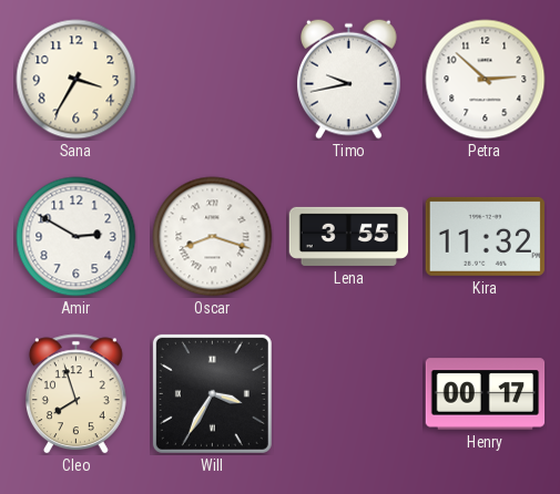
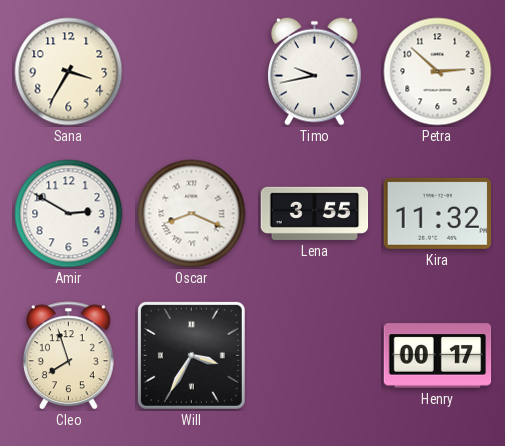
Oscar: 8:18 -> 8:19 (192, 214)
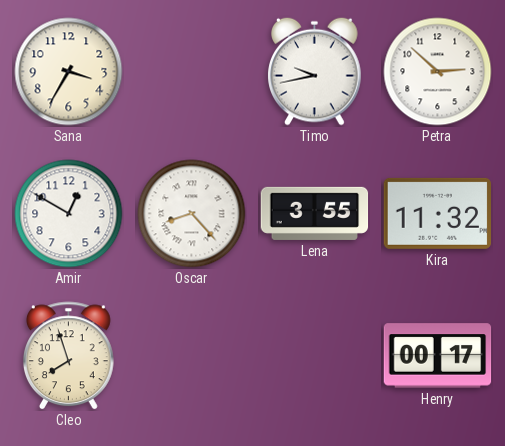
Amir: 2:50 -> 12:50 (69, 214)
Oscar: 8:19 -> 8:23 (192, 214)
Will: 3:35 -> none (191, 355)
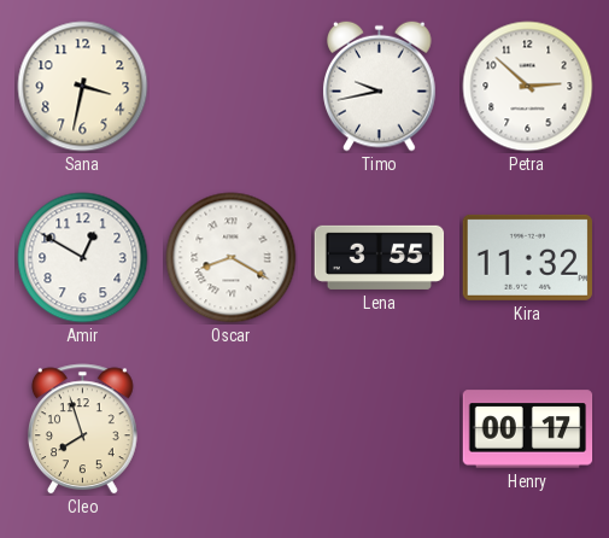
Sana: 3:35 -> 3:32 (83, 87)
Oscar: 8:23 -> 8:20 (232, 258)
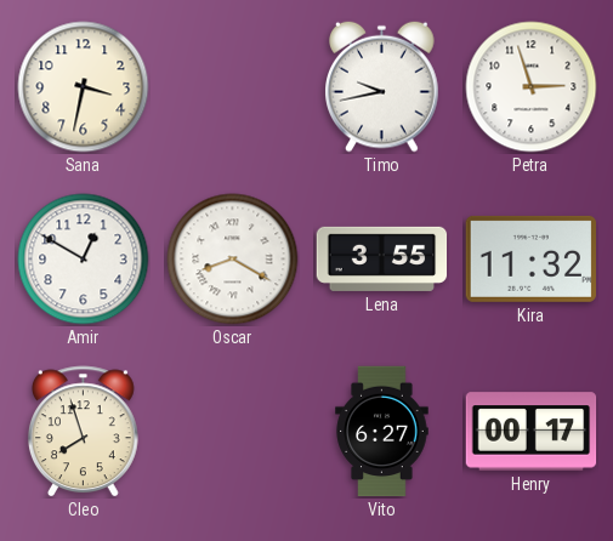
Petra: 2:52 -> 2:57 (532, 87)
Vito: none -> 6:27 (382, 432)
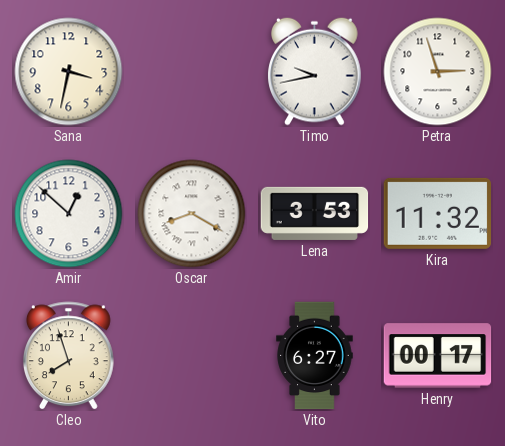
Amir: 12:50 -> 12:52 (69, 214)
Lena: 3:55 -> 3:53 (315, 213)
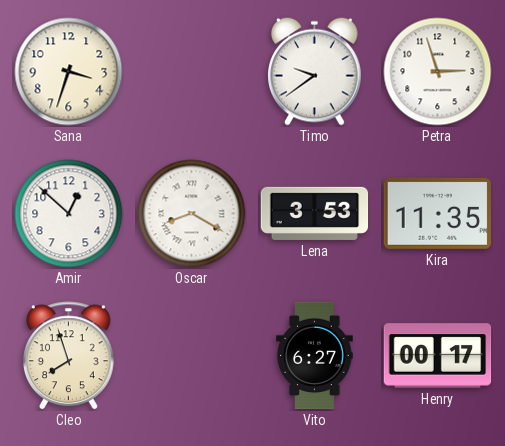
Sana: 3:32 -> 3:33 (69, 72)
Timo: 9:43 -> 9:39 (315, 71)
Kira: 11:32 -> 11:35 (438, 213)
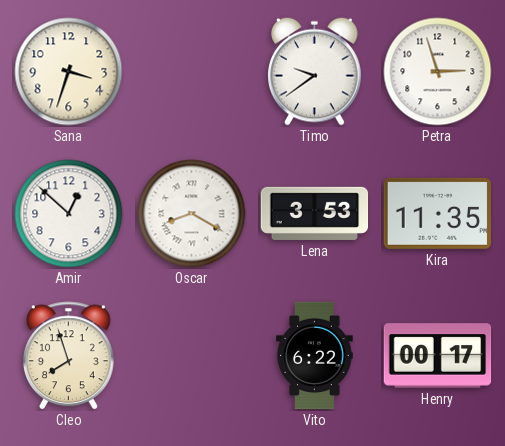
Vito: 6:27 -> 6:22 (315, 356)
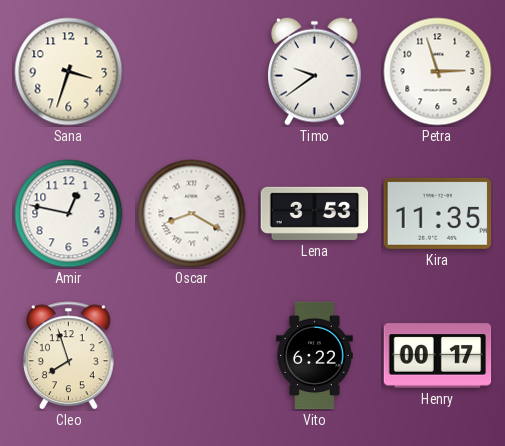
Amir: 12:52 -> 12:47 (69, 214)
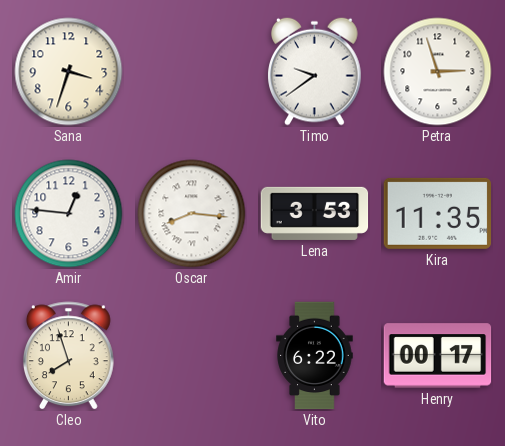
Amir: 12:47 -> 12:46 (69, 214)
Oscar: 8:20 -> 8:16 (192, 214)
